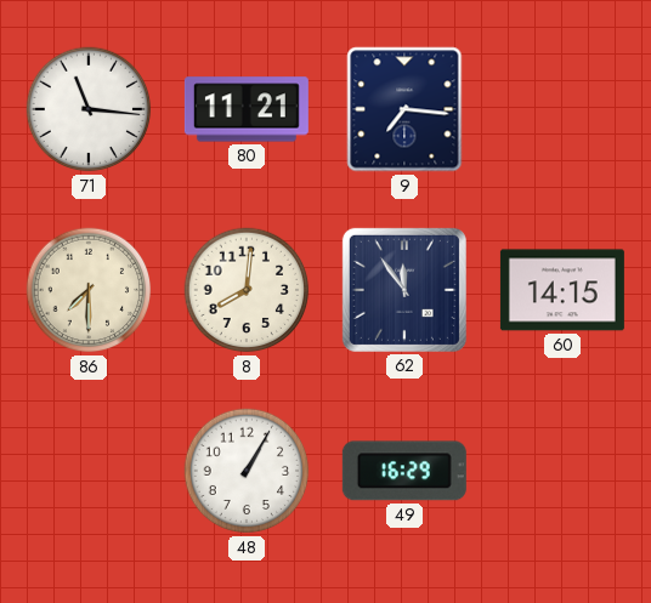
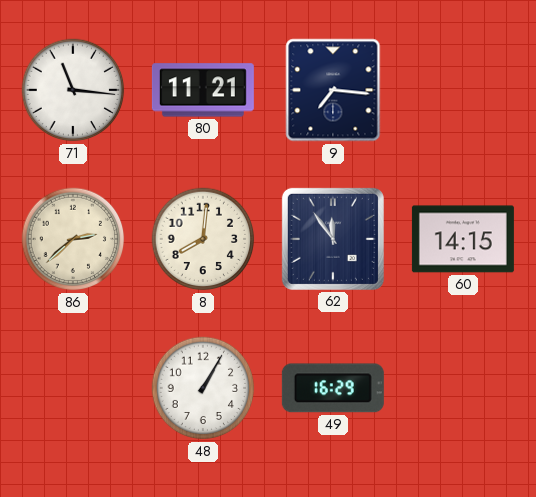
86: 7:30 -> 2:38 (73, 239)
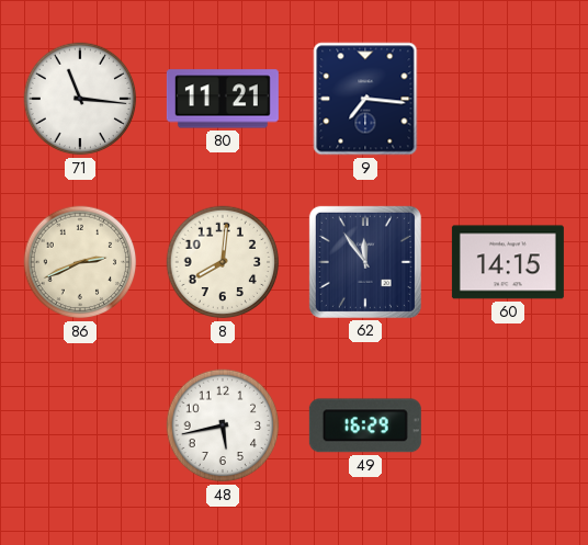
86: 2:38 -> 2:41 (80, 262)
48: 1:05 -> 5:43 (223, 425)
